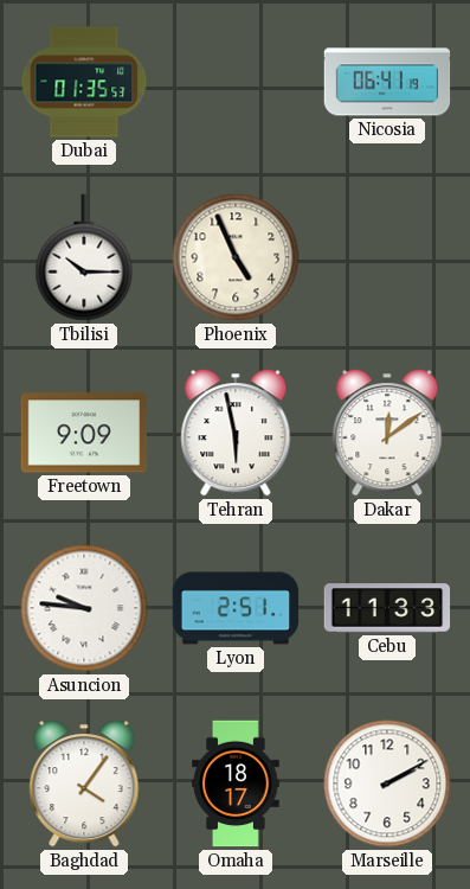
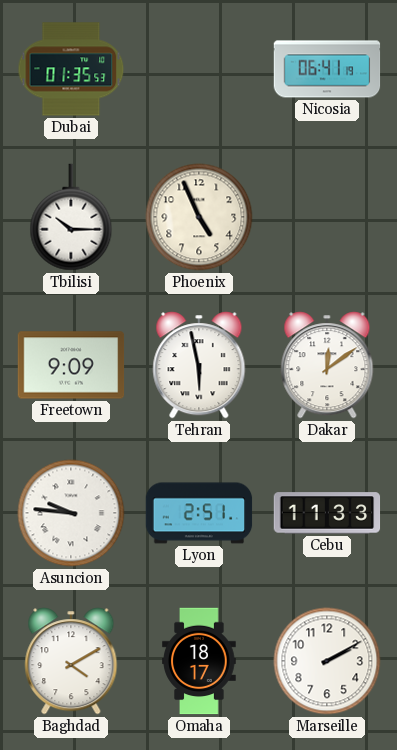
Baghdad: 4:06 -> 4:10 (71, 661)
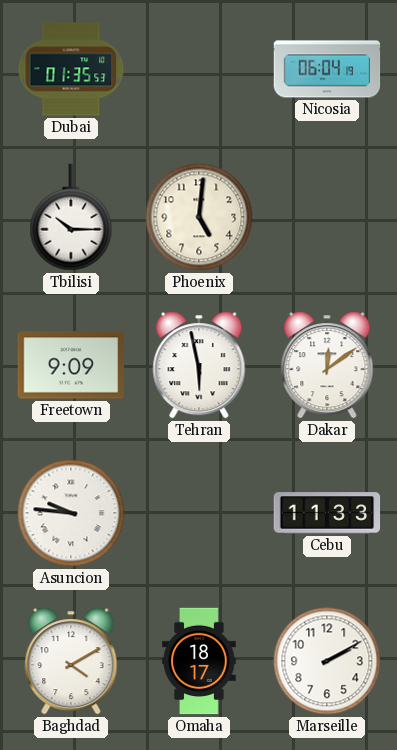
Nicosia: 06:41 -> 06:04 (327, 69)
Phoenix: 4:56 -> 5:01 (199, 217)
Lyon: 2:51 -> none (199, 513)
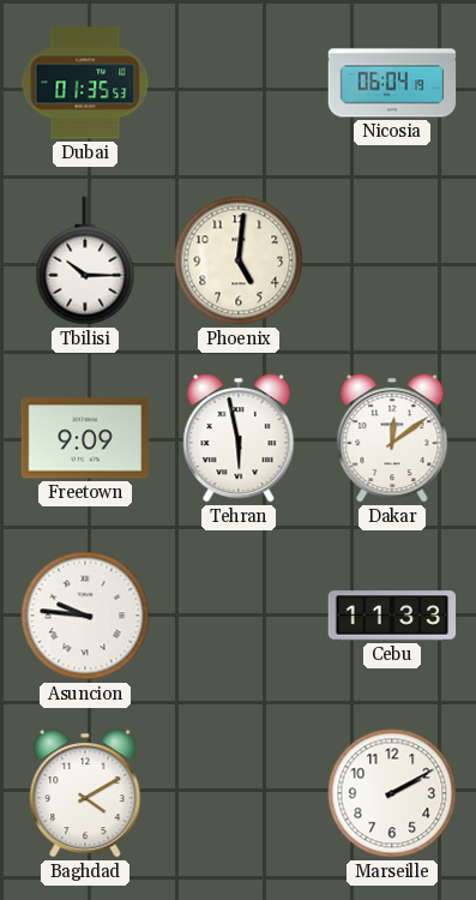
Omaha: 18:17 -> none (199, 661)
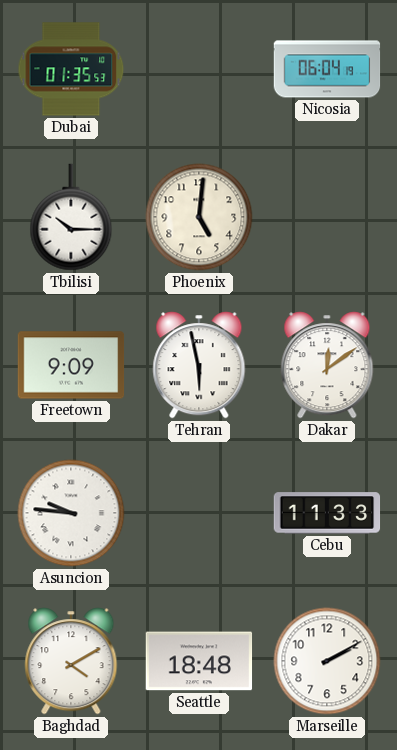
Seattle: none -> 18:48 (199, 661)
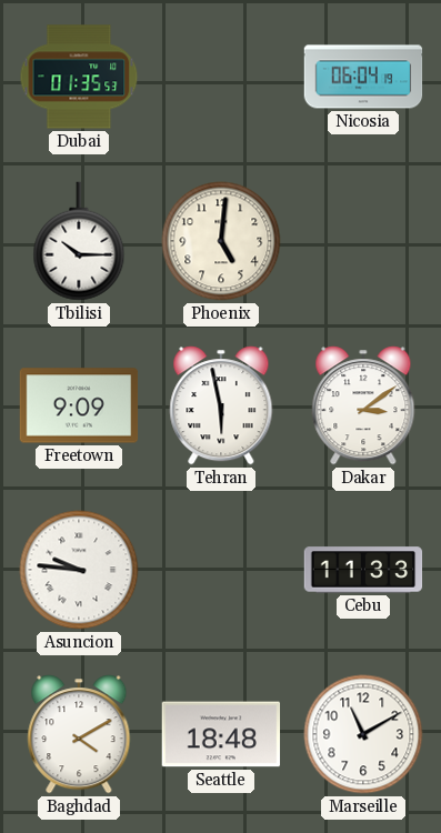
Dakar: 12:09 -> 3:09 (363, 405)
Marseille: 2:10 -> 11:10 (363, 734)
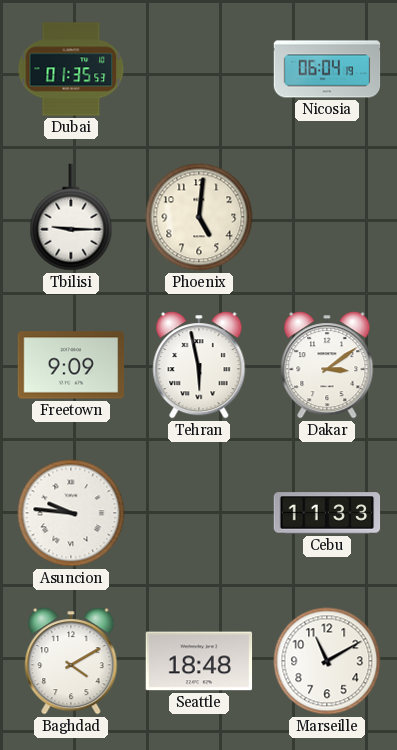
Tbilisi: 10:15 -> 9:15 (71, 217)
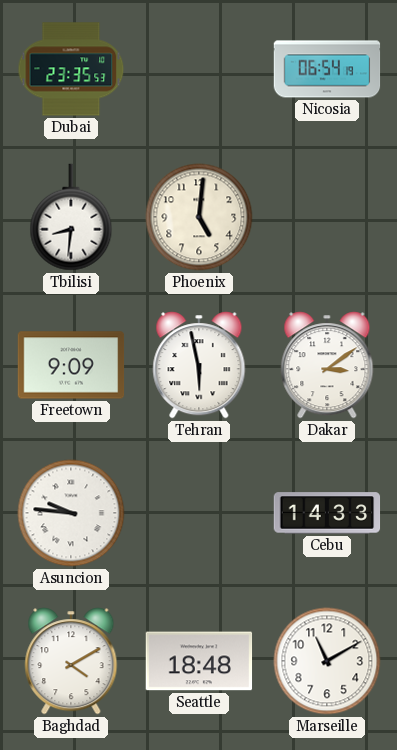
Dubai: 01:35 -> 23:35 (71, 69)
Nicosia: 06:04 -> 06:54 (327, 69)
Tbilisi: 9:15 -> 8:31 (71, 217)
Cebu: 11:33 -> 14:33 (327, 513)
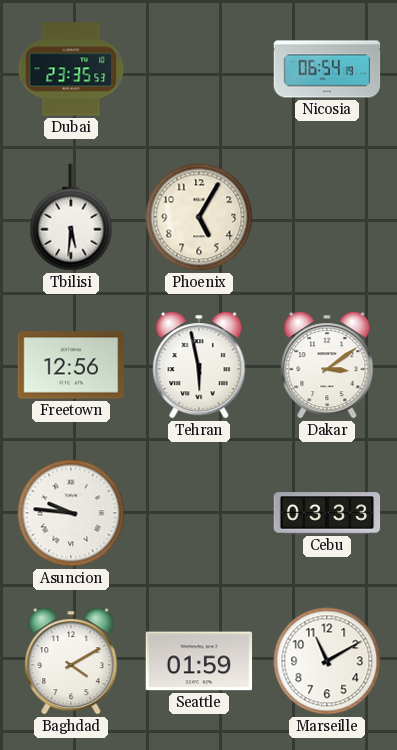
Tbilisi: 8:31 -> 5:31 (71, 217)
Phoenix: 5:01 -> 5:05 (199, 217)
Freetown: 9:09 -> 12:56 (71, 365)
Cebu: 14:33 -> 03:33 (327, 513)
Seattle: 18:48 -> 01:59 (199, 661)
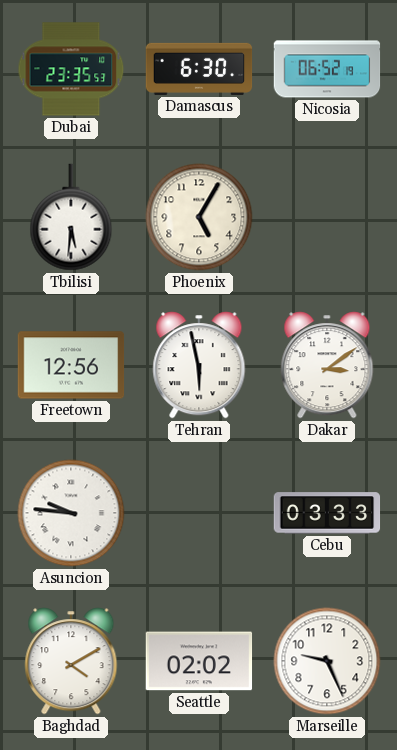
Damascus: none -> 6:30 (199, 69)
Nicosia: 06:54 -> 06:52 (327, 69)
Seattle: 01:59 -> 02:02 (199, 661)
Marseille: 11:10 -> 9:26 (327, 661)
